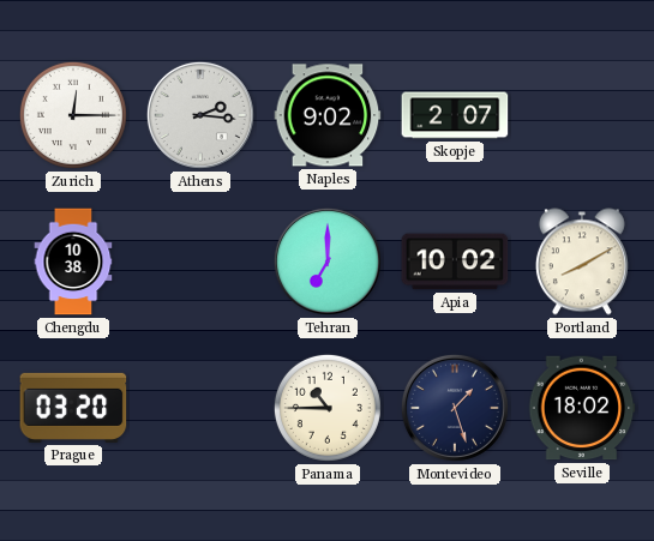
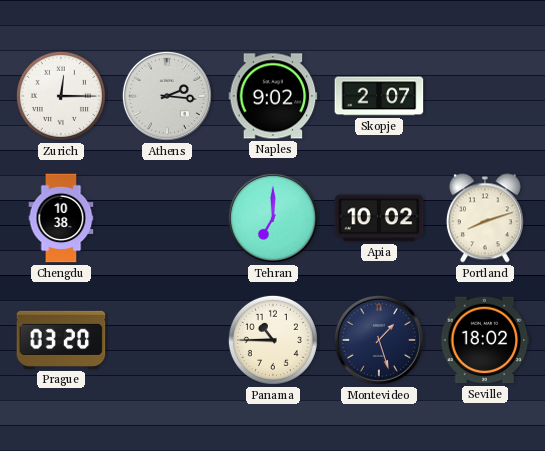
Portland: 8:10 -> 8:12 (485, 218)
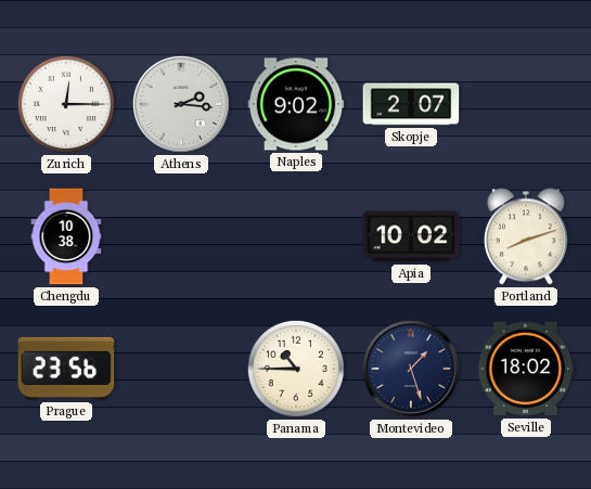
Tehran: 7:00 -> none (273, 218)
Prague: 03:20 -> 23:56 (66, 369)
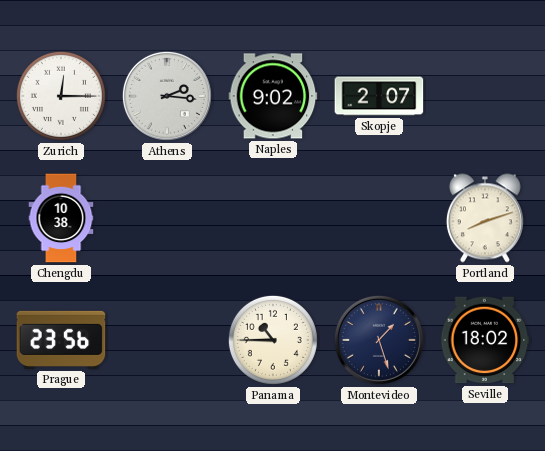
Apia: 10:02 -> none (411, 236)
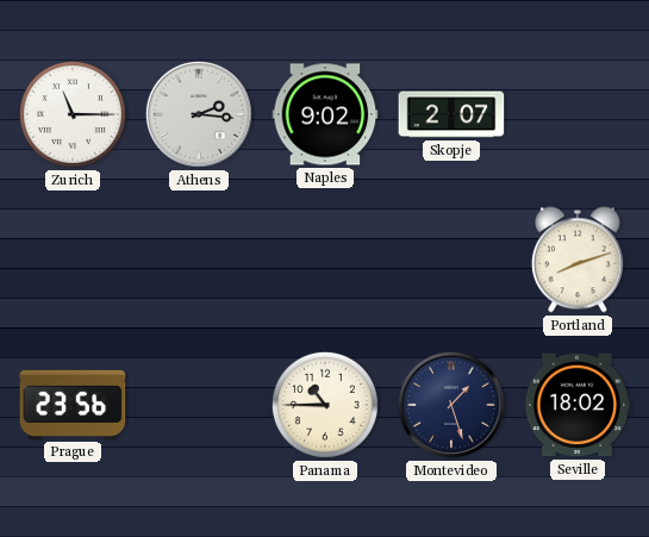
Zurich: 12:15 -> 11:15 (73, 114)
Chengdu: 10:38 -> none (61, 218)
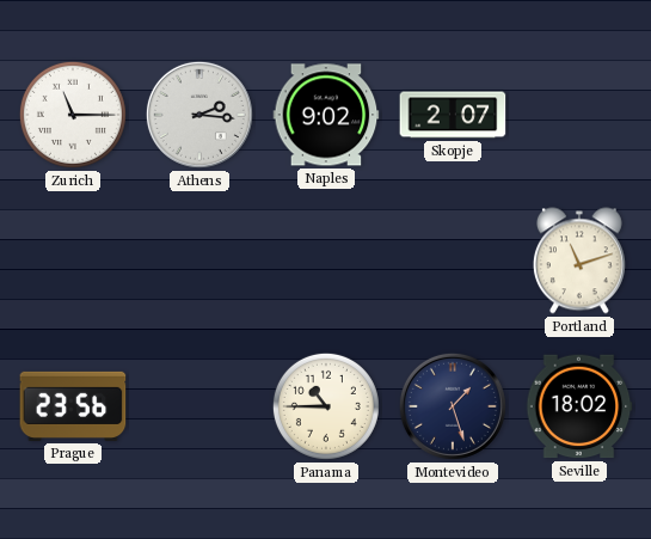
Portland: 8:12 -> 11:12 (579, 261)
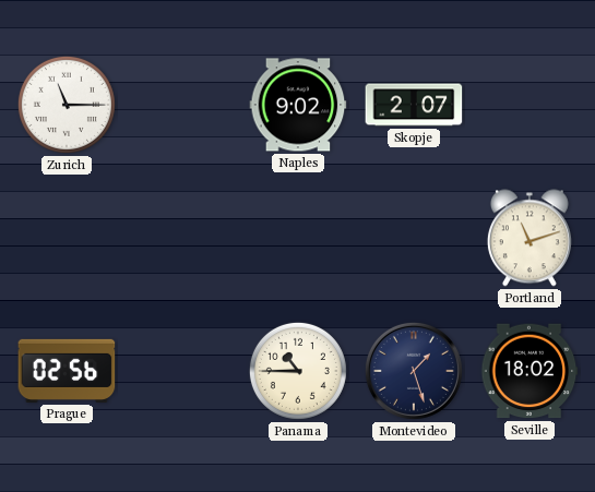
Athens: 2:16 -> none (199, 115)
Prague: 23:56 -> 02:56 (67, 371)
